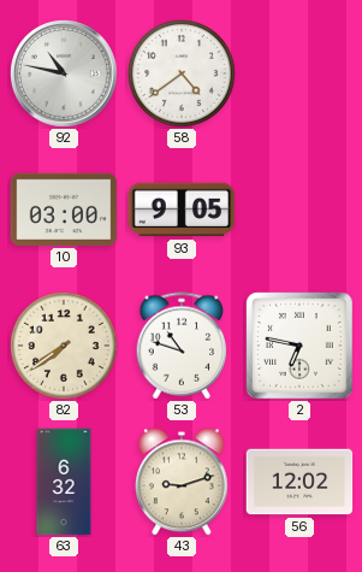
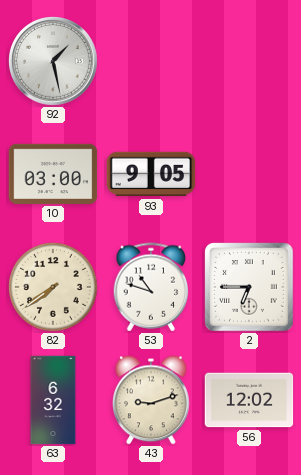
92: 10:47 -> 1:28 (54, 62)
58: 4:39 -> none (183, 75)
2: 6:47 -> 6:45 (249, 287)
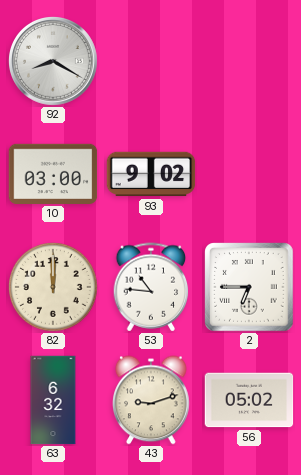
92: 1:28 -> 8:20 (54, 62)
93: 9:05 -> 9:02 (151, 174)
82: 7:39 -> 12:00 (54, 288)
53: 10:48 -> 10:46 (151, 287)
56: 12:02 -> 05:02 (249, 400)
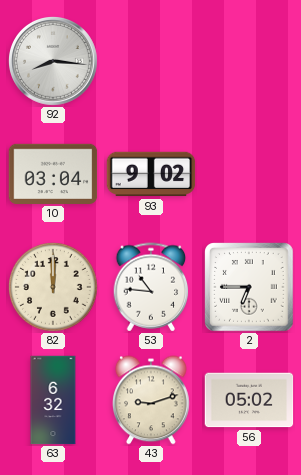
92: 8:20 -> 8:16 (54, 62)
10: 03:00 -> 03:04 (53, 174)
